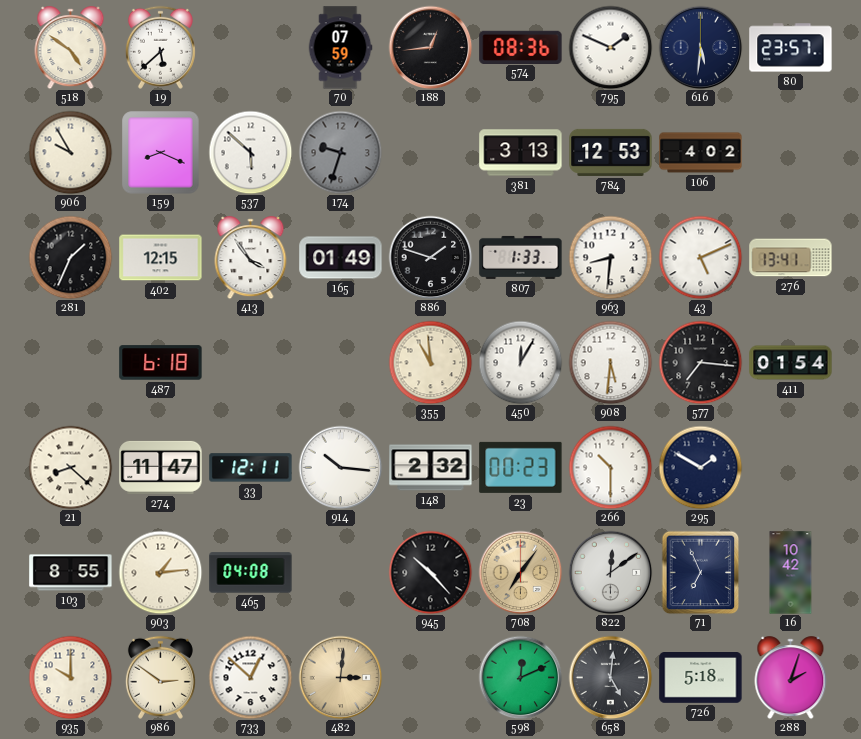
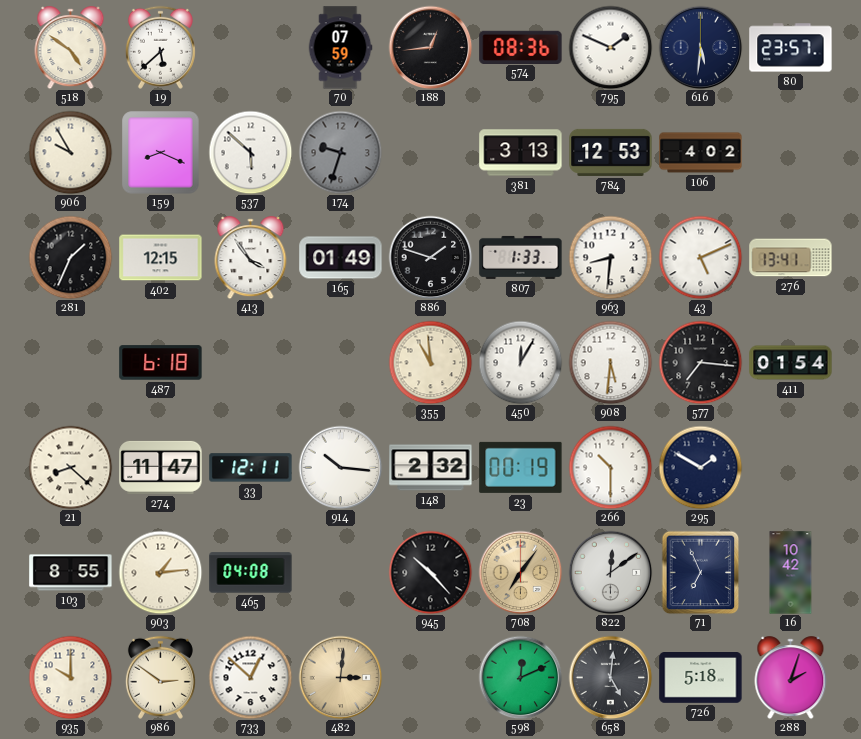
23: 00:23 -> 00:19 (521, 467)
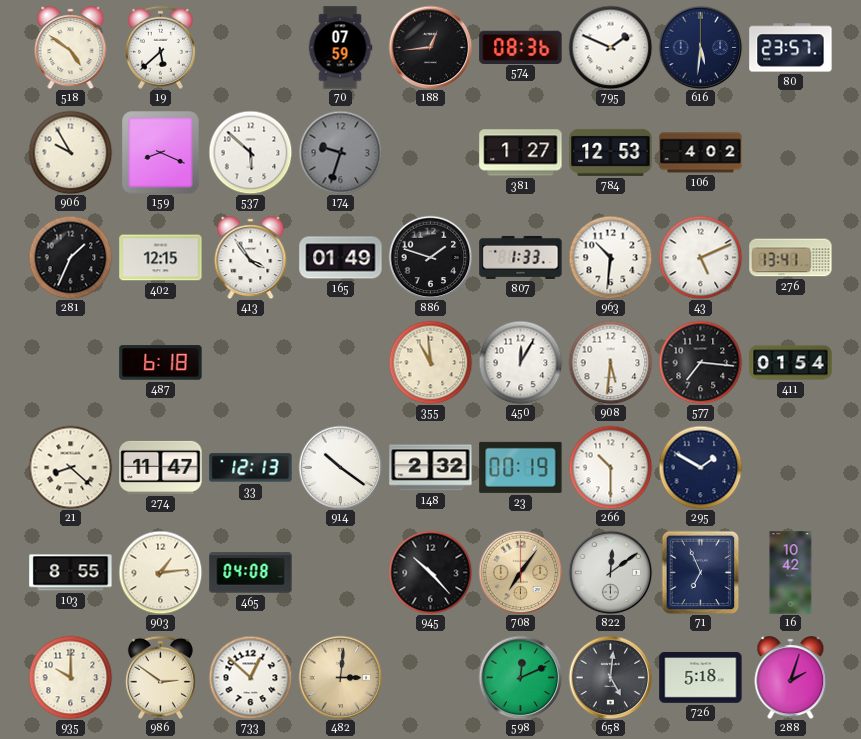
381: 3:13 -> 1:27 (521, 153)
963: 8:31 -> 10:31 (610, 257)
33: 12:11 -> 12:13 (251, 468)
914: 10:16 -> 10:21 (340, 467)
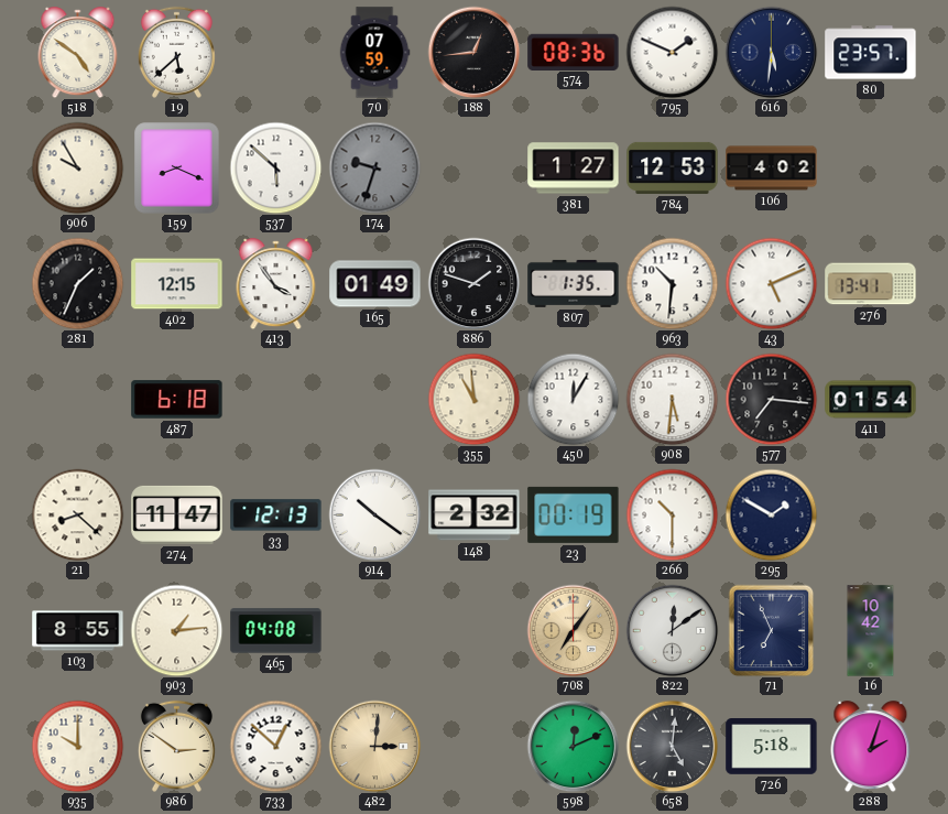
807: 1:33 -> 1:35 (574, 283)
945: 10:23 -> none (430, 572)
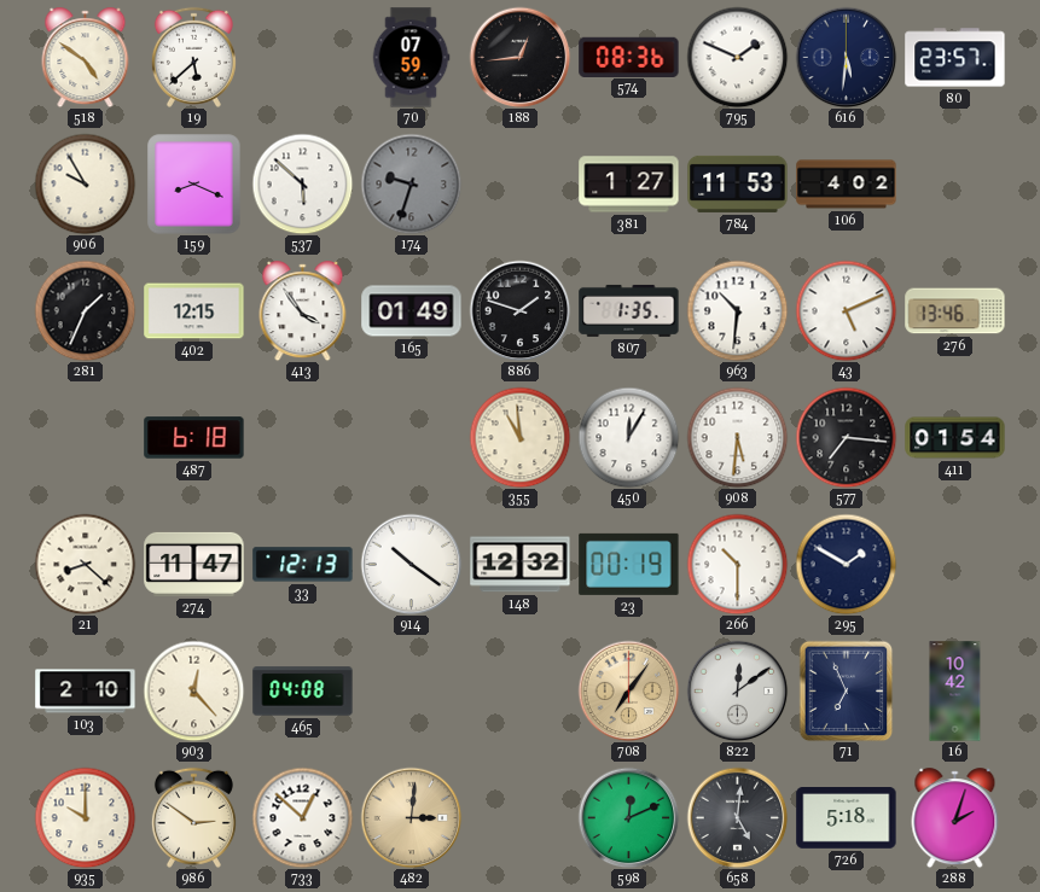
784: 12:53 -> 11:53 (738, 183)
276: 13:41 -> 13:46 (955, 311)
148: 2:32 -> 12:32 (521, 565)
103: 8:55 -> 2:10 (86, 692)
903: 1:14 -> 12:23 (193, 690)
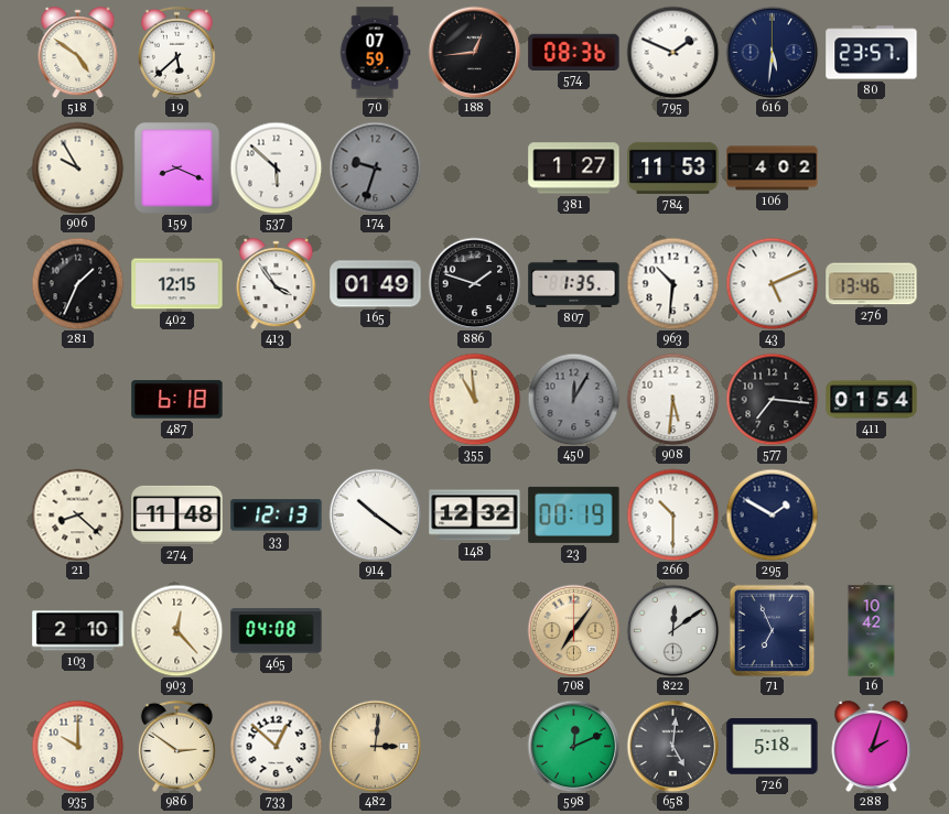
450 dial: white -> grey (573, 399)
274: 11:47 -> 11:48 (177, 514)
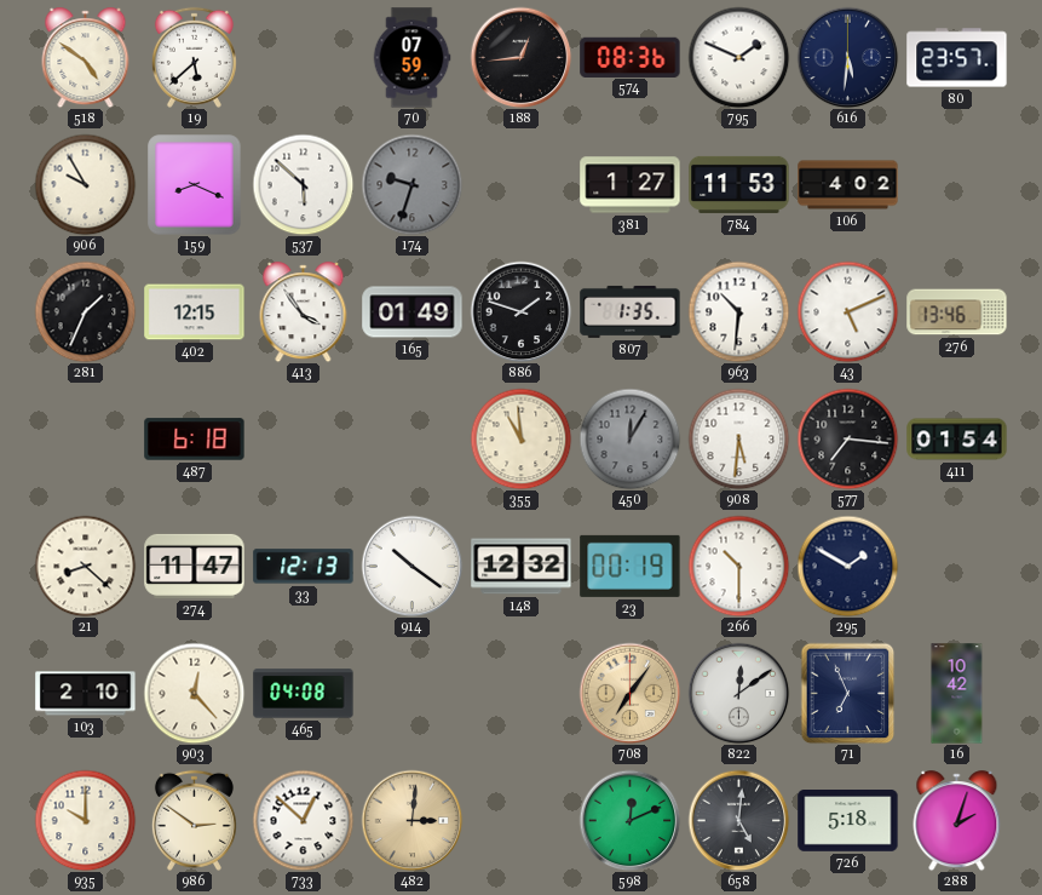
274: 11:48 -> 11:47 (195, 566)
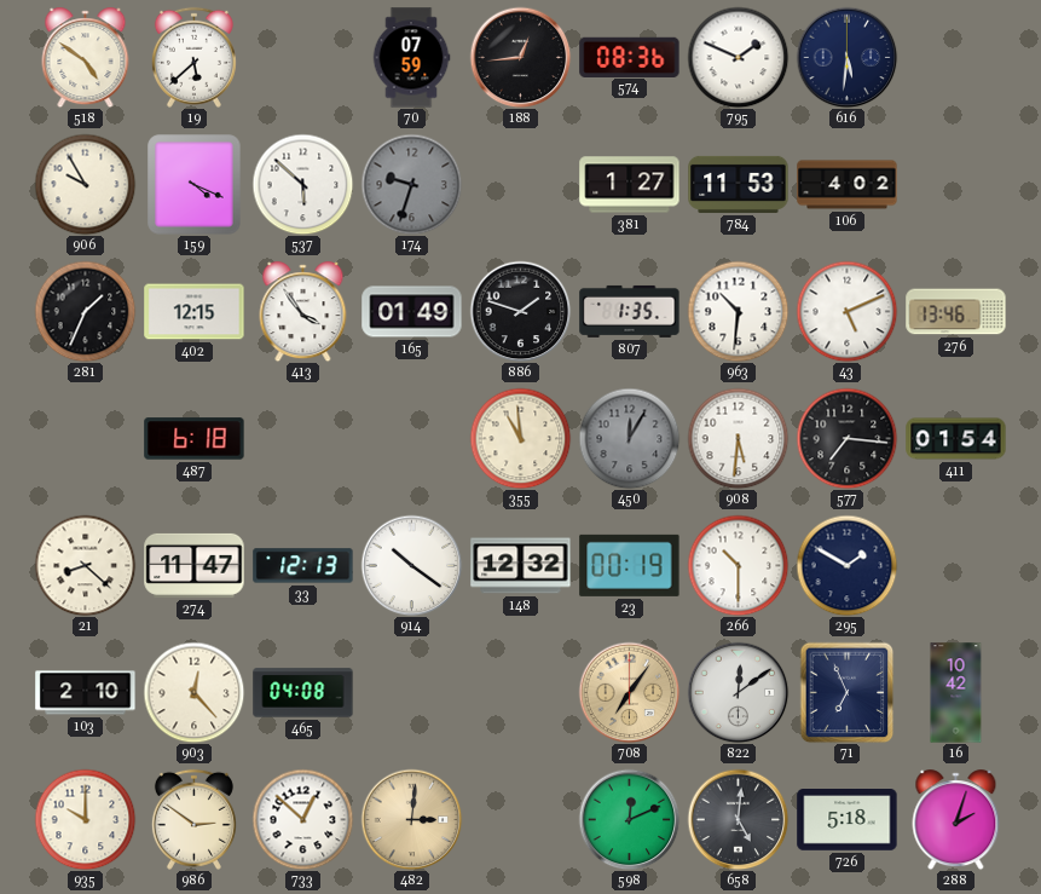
80: 23:57 -> none (957, 58)
159: 8:19 -> 4:19 (195, 185)
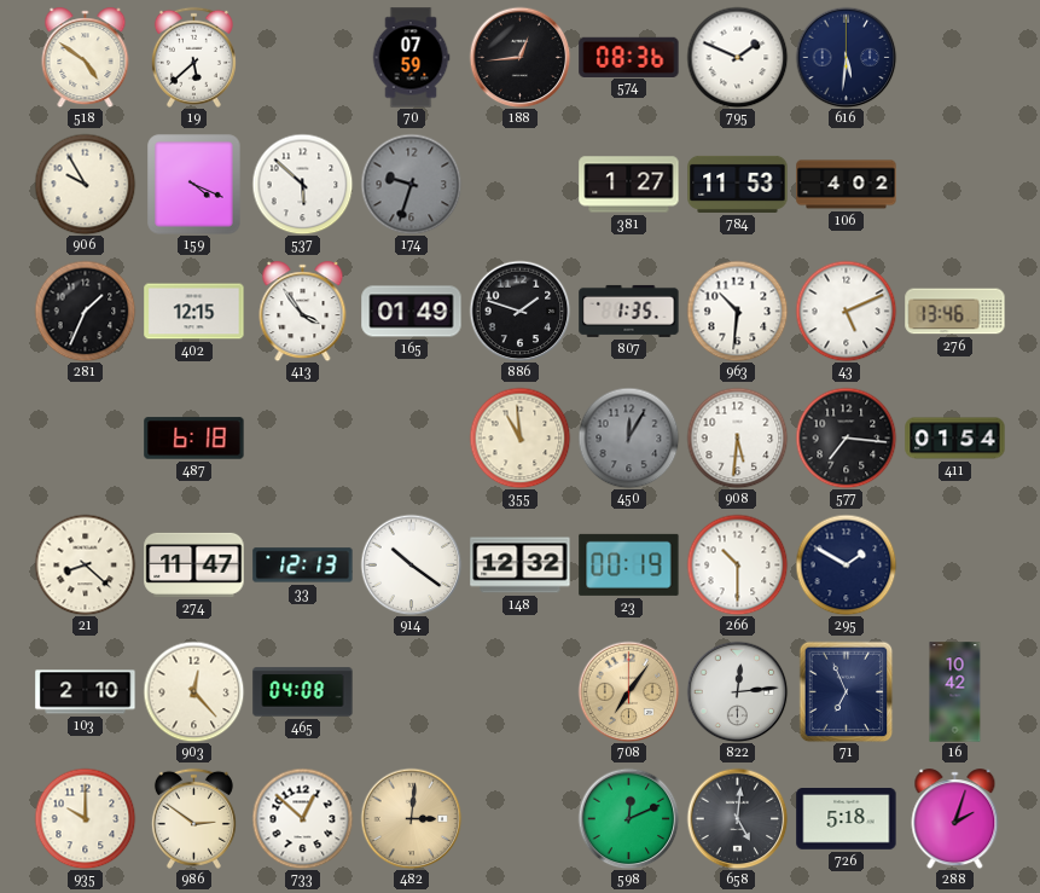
822: 12:09 -> 12:14 (737, 691)
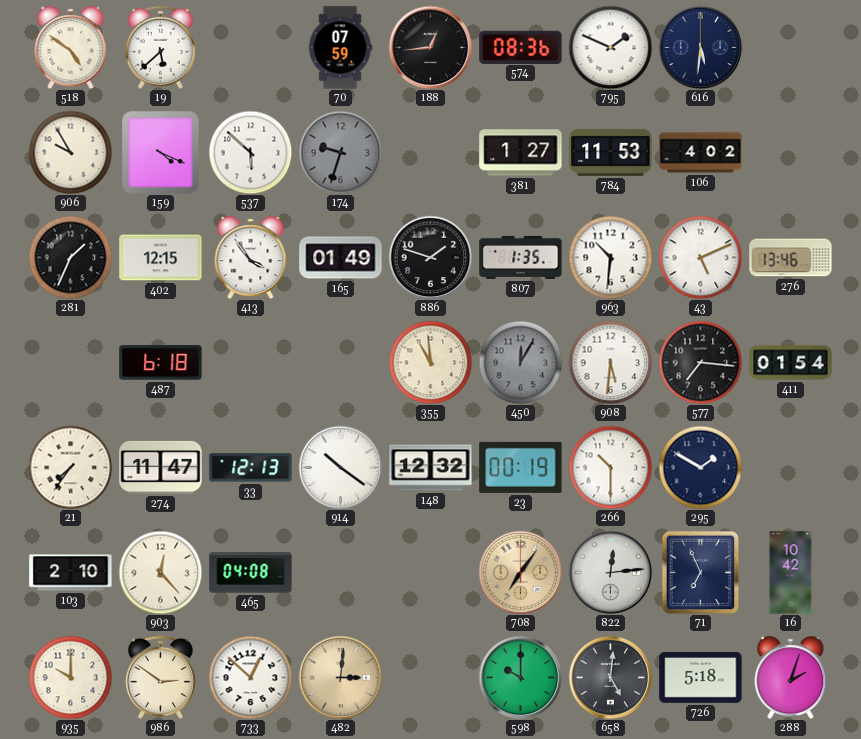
21: 8:22 -> 7:36 (70, 467)
598: 12:11 -> 10:00 (520, 677)
